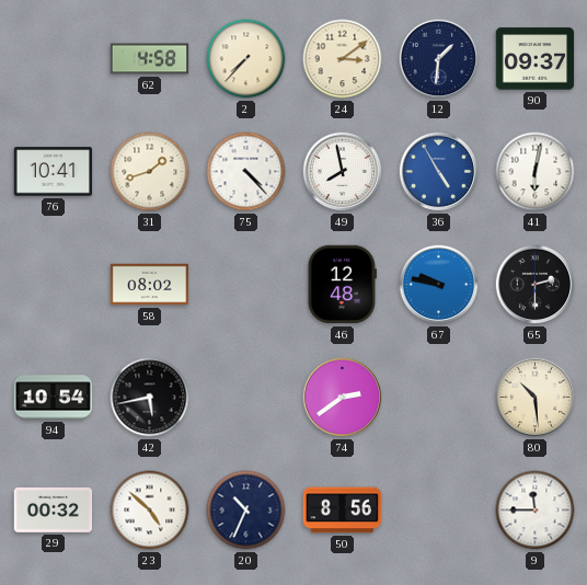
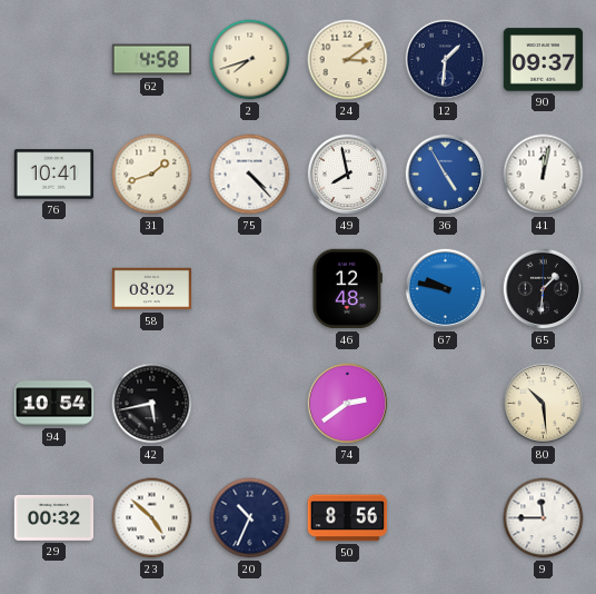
2: 7:37 -> 7:42 (250, 60)
41: 6:02 -> 12:02 (544, 175)
65: 2:30 -> 1:31 (544, 289)
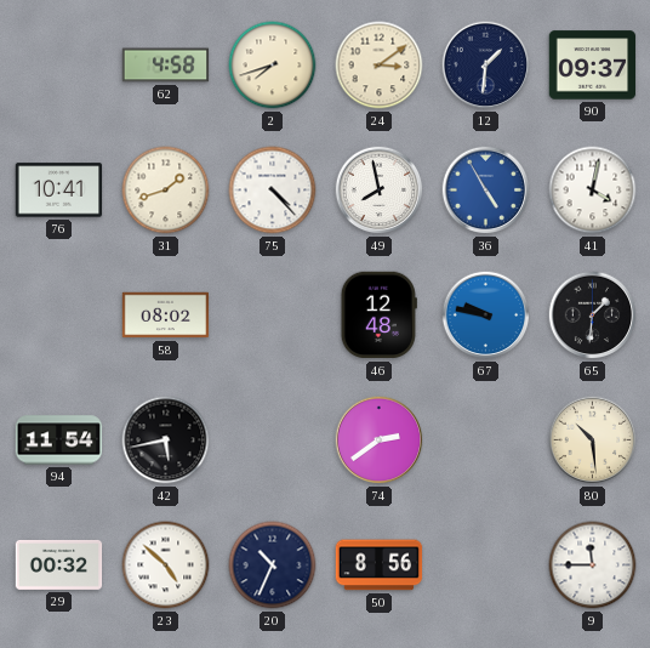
41: 12:02 -> 4:02 (593, 191)
94: 10:54 -> 11:54 (59, 440)
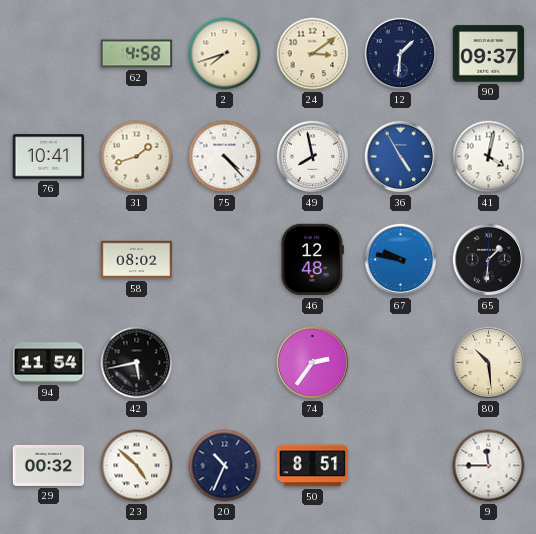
74: 2:39 -> 2:36 (313, 363)
50: 8:56 -> 8:51 (313, 466)
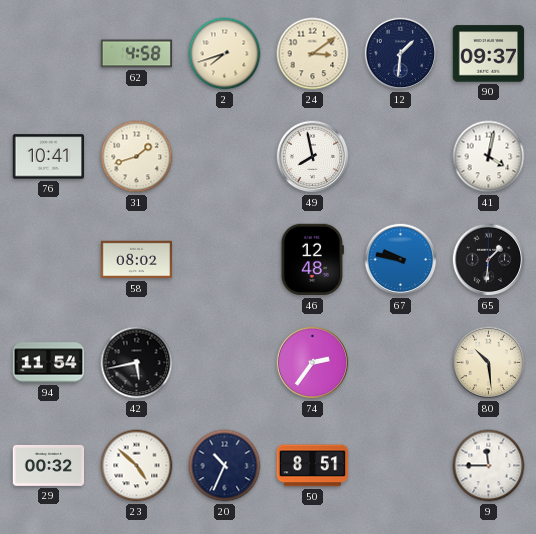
75: 4:23 -> none (225, 157)
36: 4:55 -> none (401, 157)
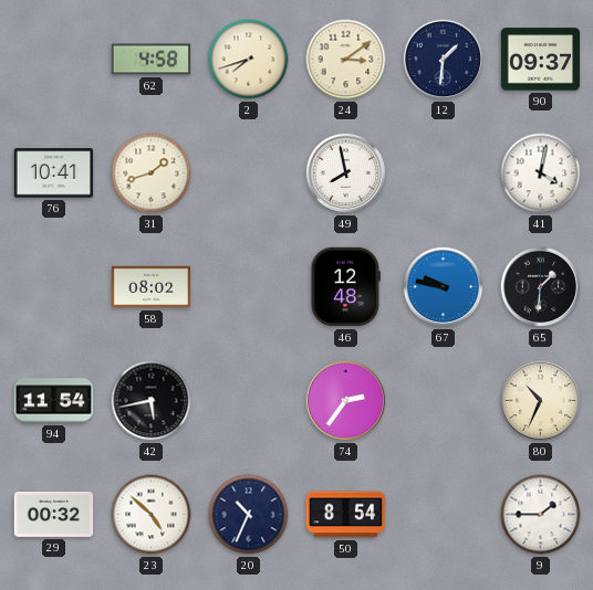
80: 10:29 -> 10:34 (541, 401)
50: 8:51 -> 8:54 (346, 515)
9: 11:45 -> 1:45 (541, 515)
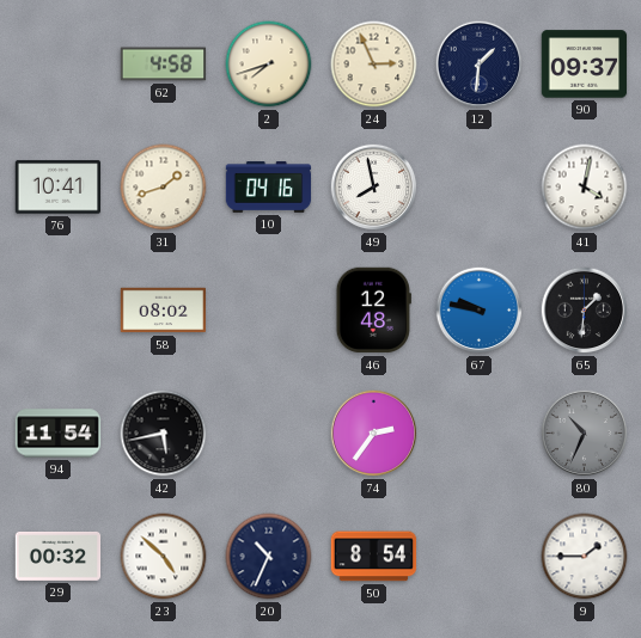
24: 3:09 -> 2:56 (374, 65)
10: none -> 04:16 (269, 188)
80 dial: cream -> grey (585, 434)
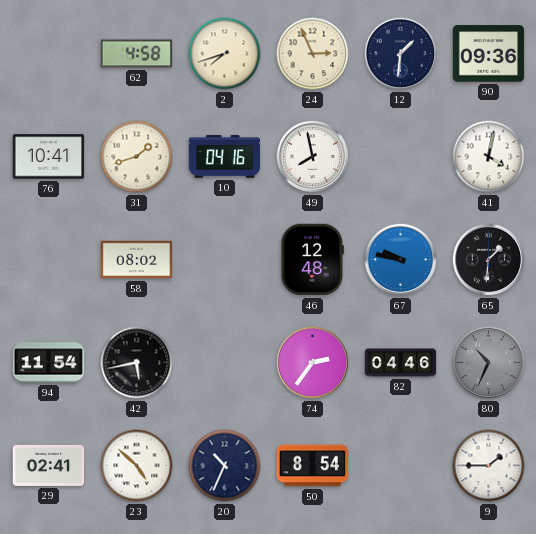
90: 09:37 -> 09:36 (489, 54)
82: none -> 04:46 (401, 363)
29: 00:32 -> 02:41 (49, 465)
